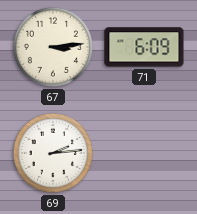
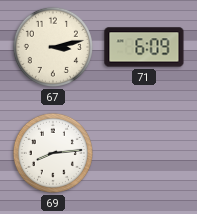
67: 3:14 -> 3:13 (53, 47)
69: 2:14 -> 8:14 (53, 153)
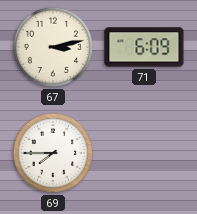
69: 8:14 -> 7:45 (53, 153)
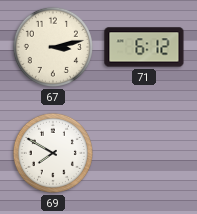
71: 6:09 -> 6:12 (144, 47)
69: 7:45 -> 7:50 (53, 153)
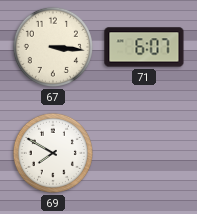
67: 3:13 -> 3:16 (53, 47)
71: 6:12 -> 6:07 (144, 47)
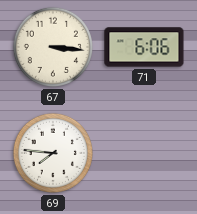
71: 6:07 -> 6:06 (144, 47)
69: 7:50 -> 7:46 (53, 153)
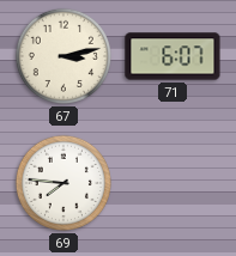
67: 3:16 -> 3:13 (63, 56)
71: 6:06 -> 6:07 (173, 56)
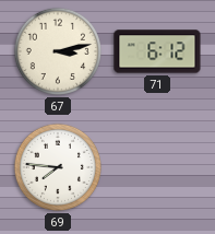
71: 6:07 -> 6:12 (157, 51)
